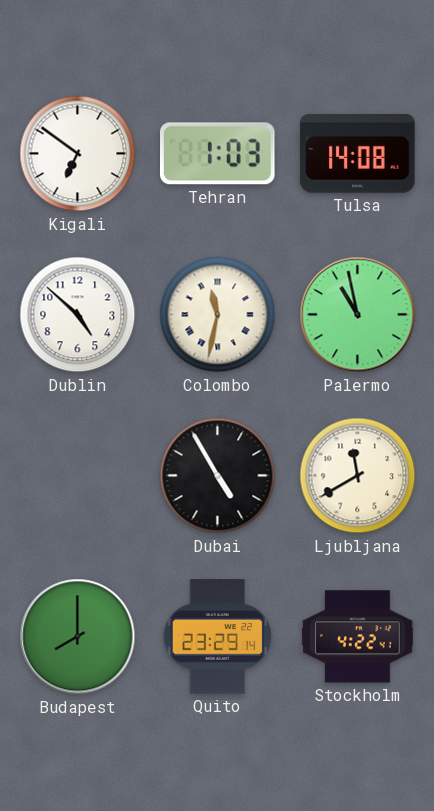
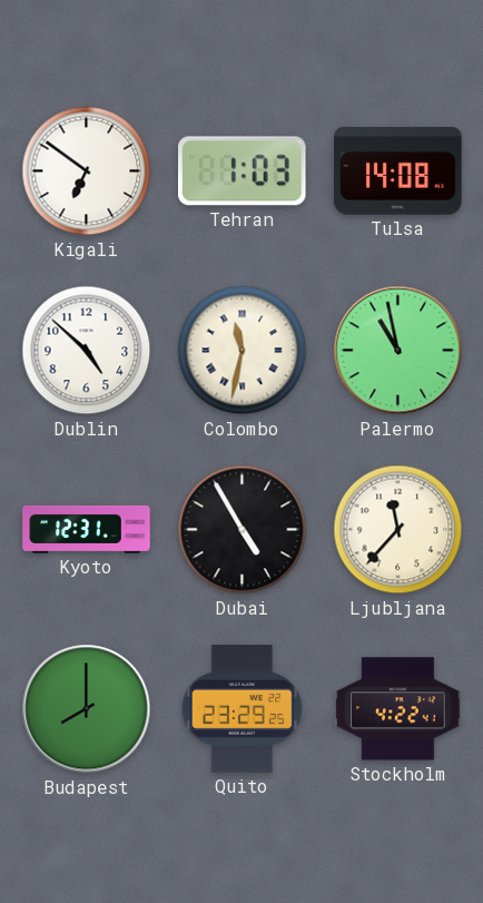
Kyoto: none -> 12:31 (87, 529)
Ljubljana: 11:40 -> 11:37 (398, 530)
Quito: 23:29:14 -> 23:29:25 (243, 709)
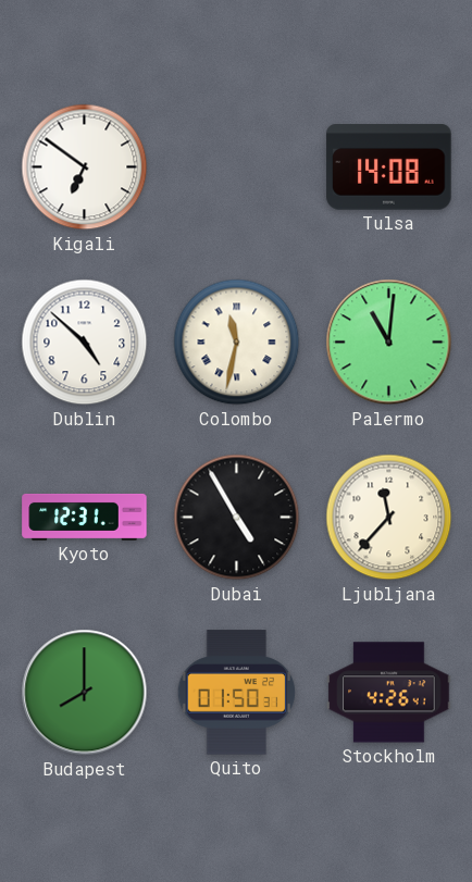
Tehran: 1:03 -> none (243, 171)
Palermo: 10:58 -> 11:01 (389, 343)
Quito: 23:29 -> 01:50 (237, 693)
Stockholm: 4:22 -> 4:26 (389, 693)
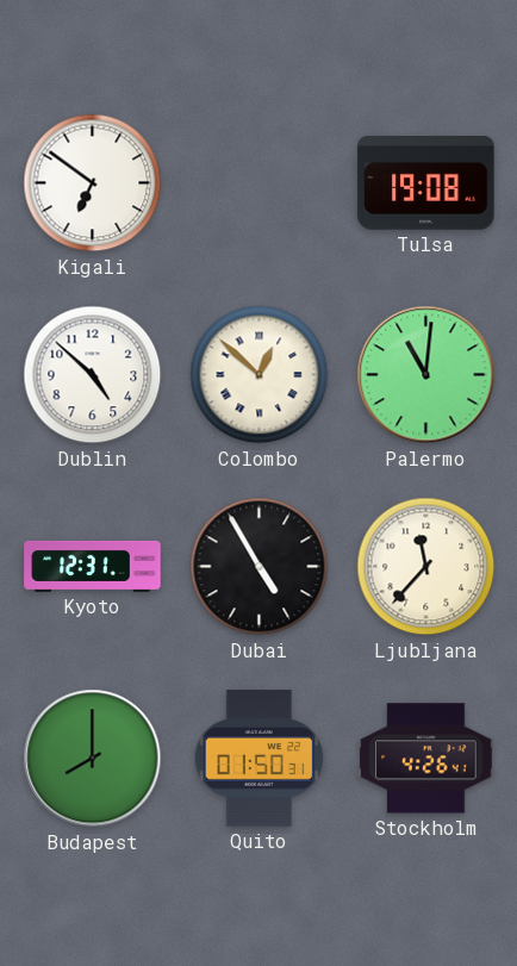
Tulsa: 14:08 -> 19:08 (426, 183)
Colombo: 11:32 -> 12:52 (260, 375)
